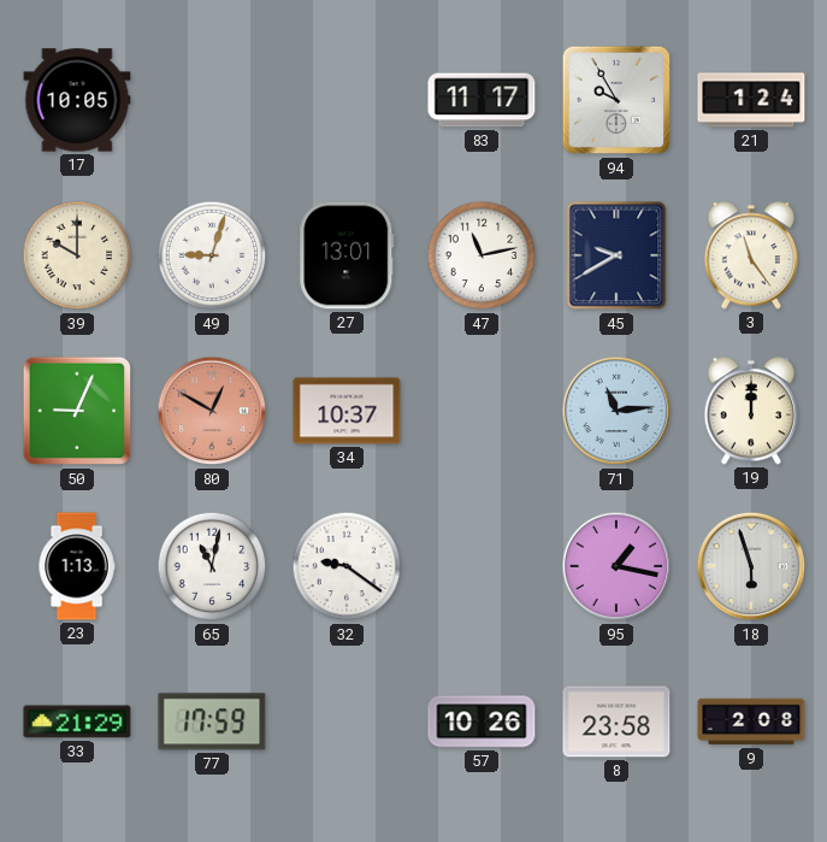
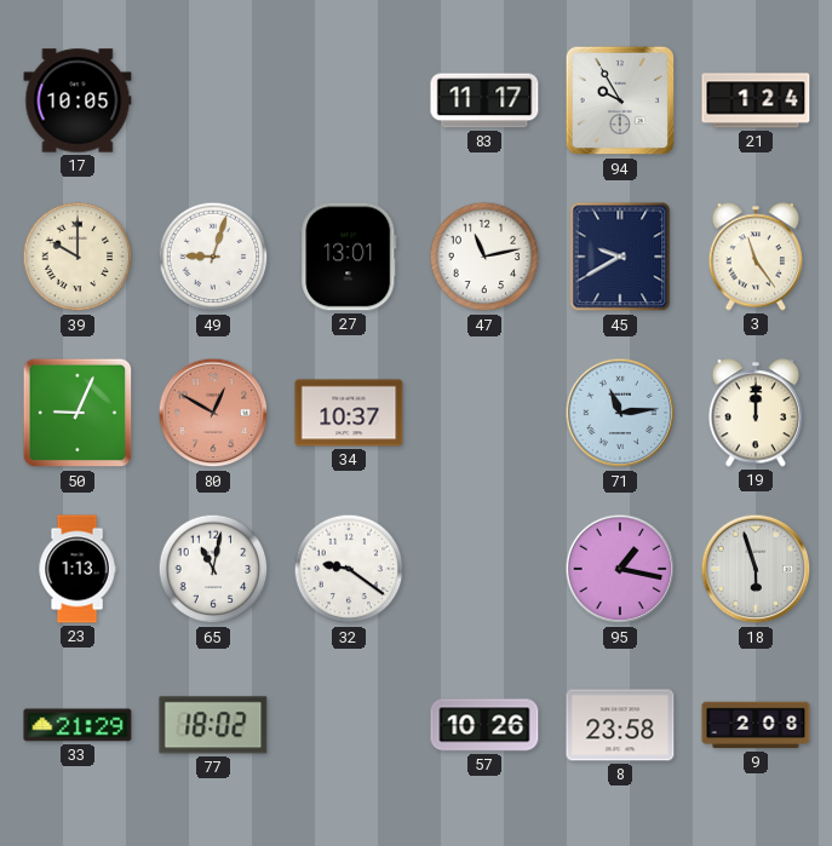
77: 17:59 -> 18:02 (213, 725)
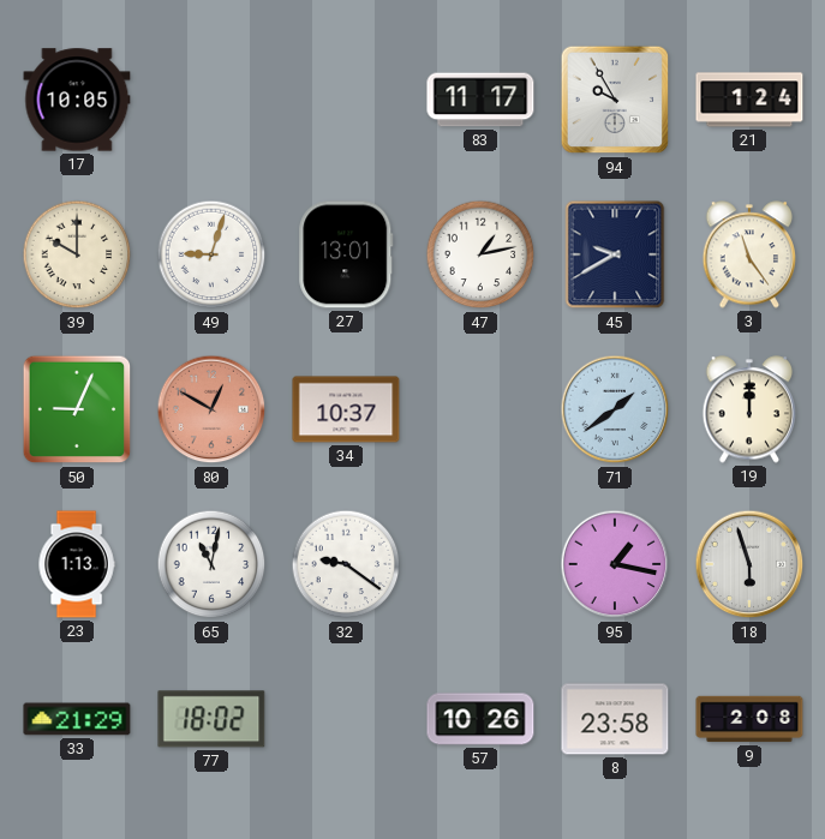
47: 11:13 -> 1:13 (480, 254)
71: 11:14 -> 1:39 (615, 409)
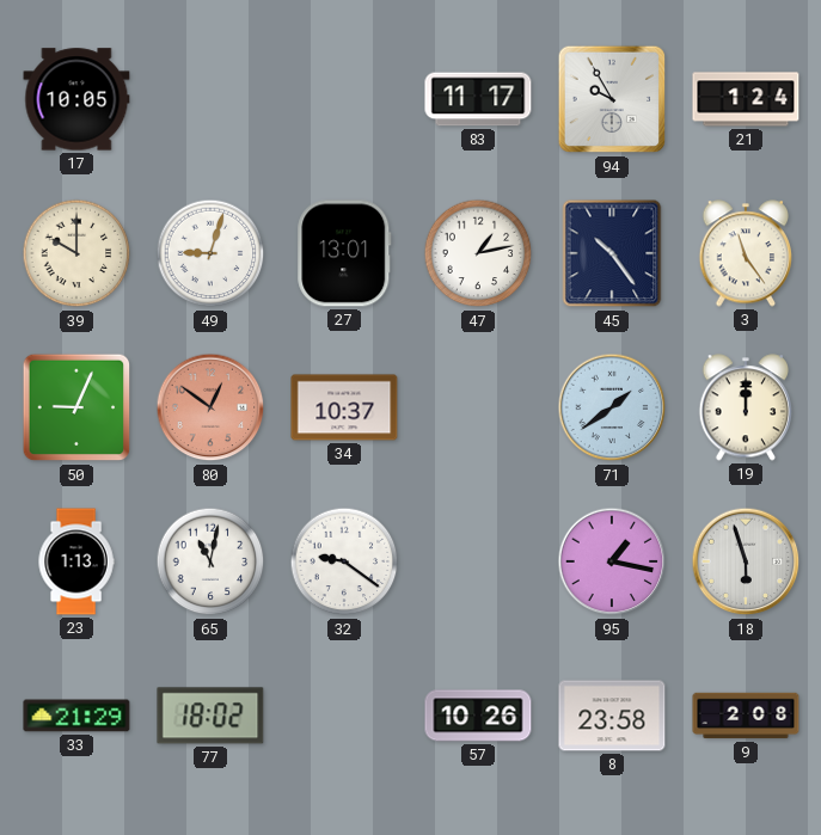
45: 9:40 -> 10:24 (612, 253)
80: 12:50 -> 12:51 (210, 407)
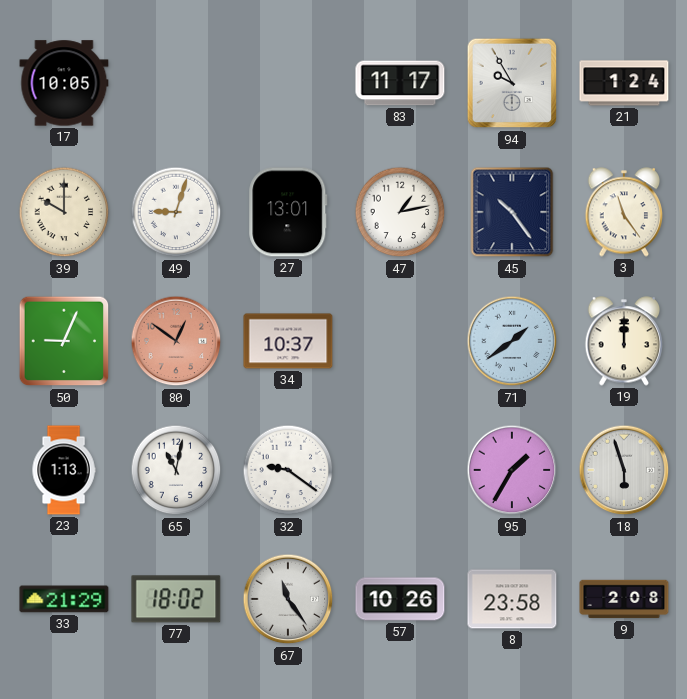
95: 1:17 -> 1:35 (512, 470)
67: none -> 11:24 (288, 599)
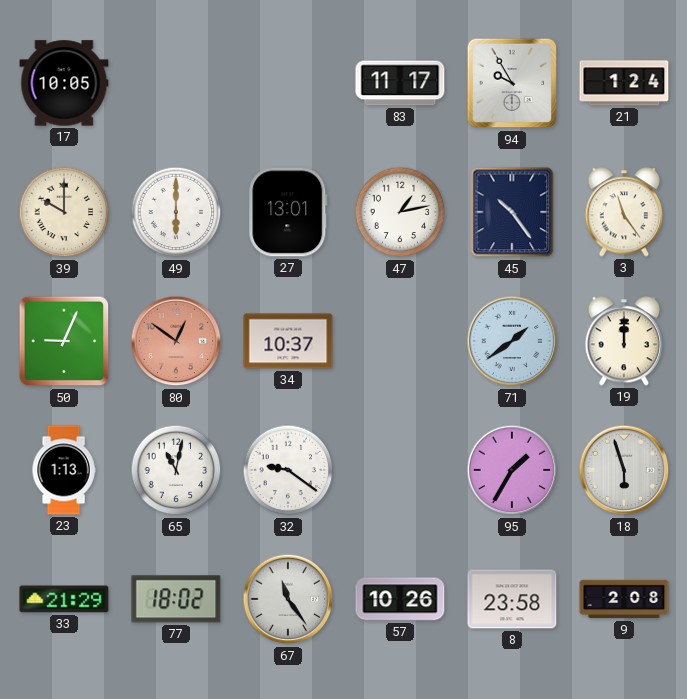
49: 9:03 -> 6:00 (176, 212)
